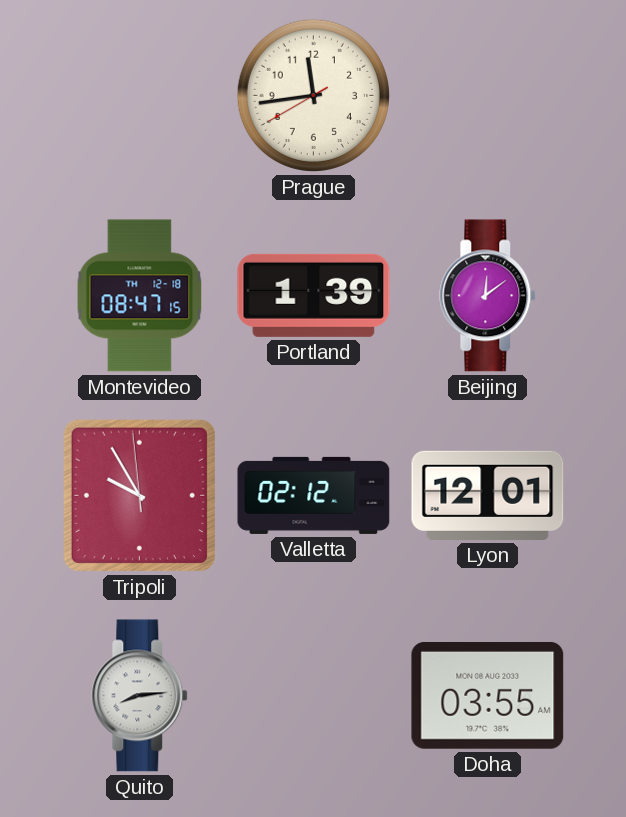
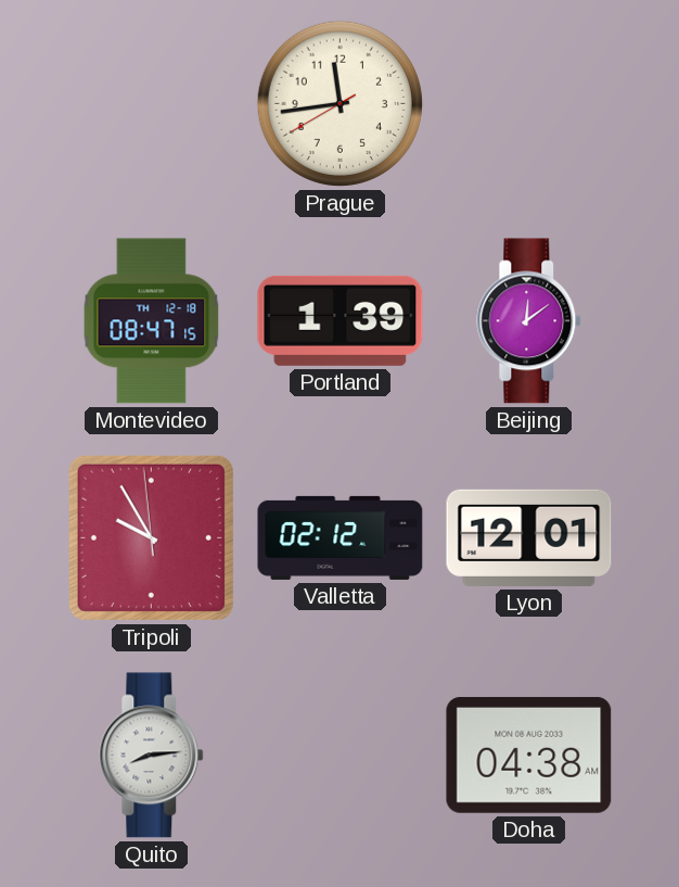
Doha: 03:55 -> 04:38 (529, 755)
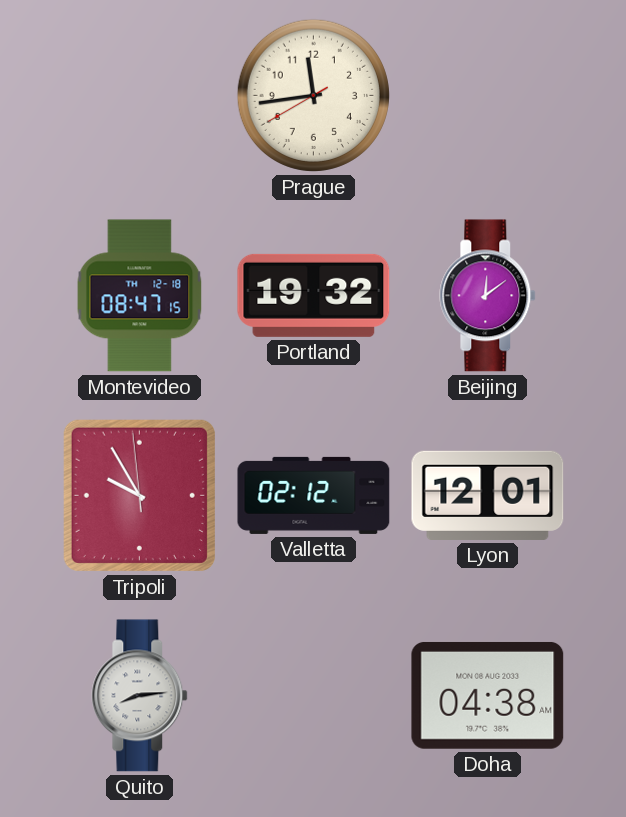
Portland: 1:39 -> 19:32 (314, 295)
